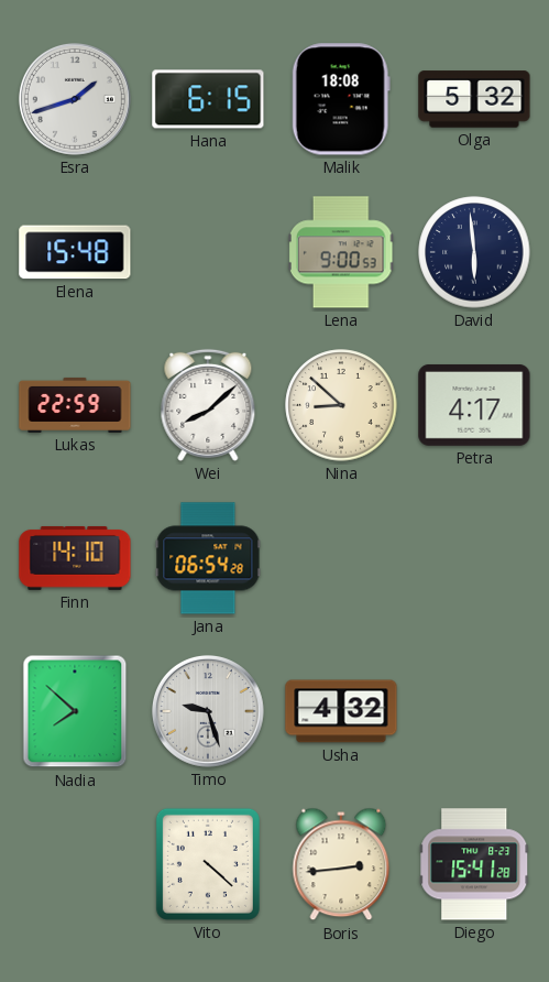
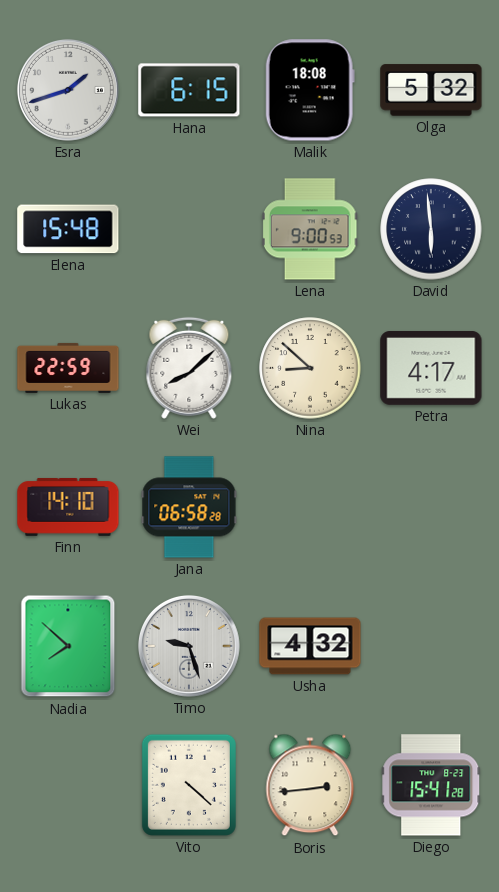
Jana: 06:54 -> 06:58 (189, 507)
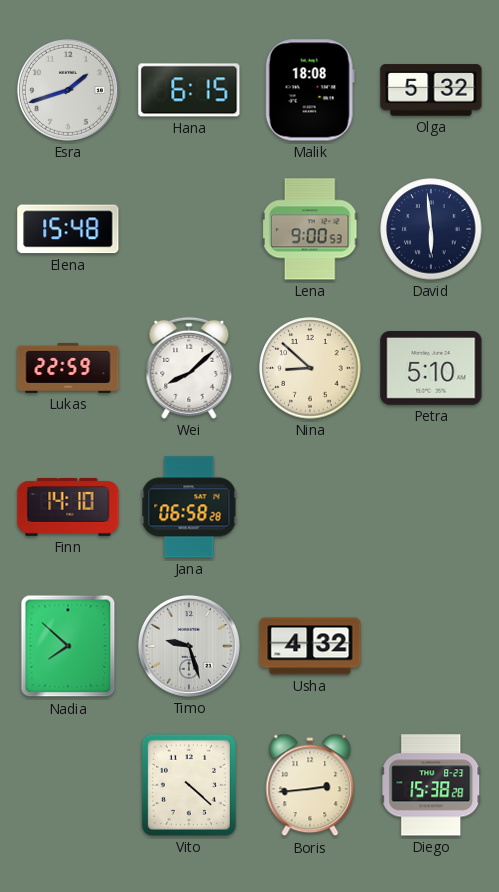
Petra: 4:17 -> 5:10 (431, 368)
Diego: 15:41 -> 15:38 (431, 785)
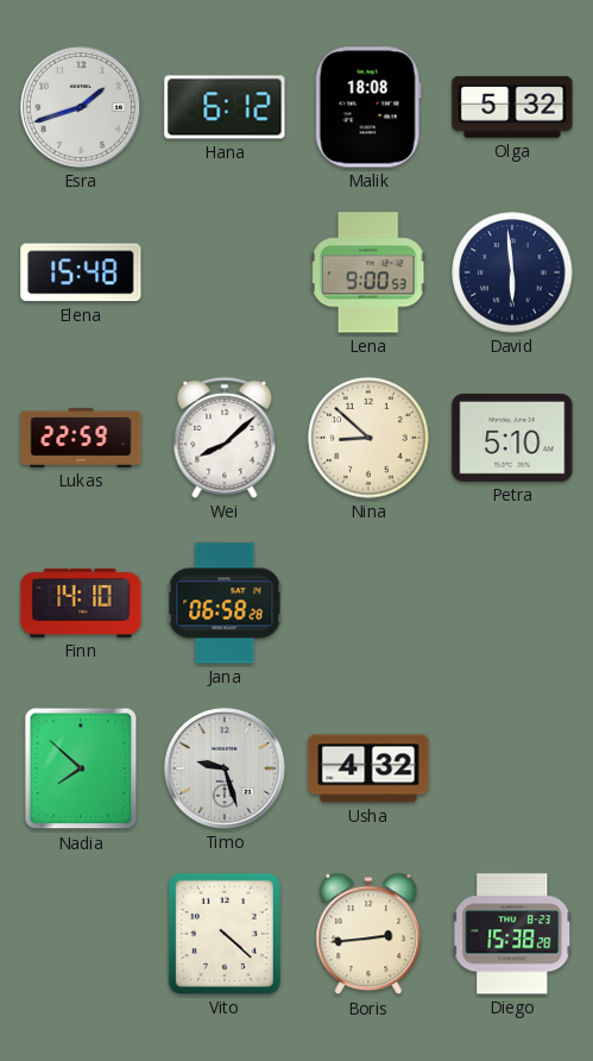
Hana: 6:15 -> 6:12 (225, 107)
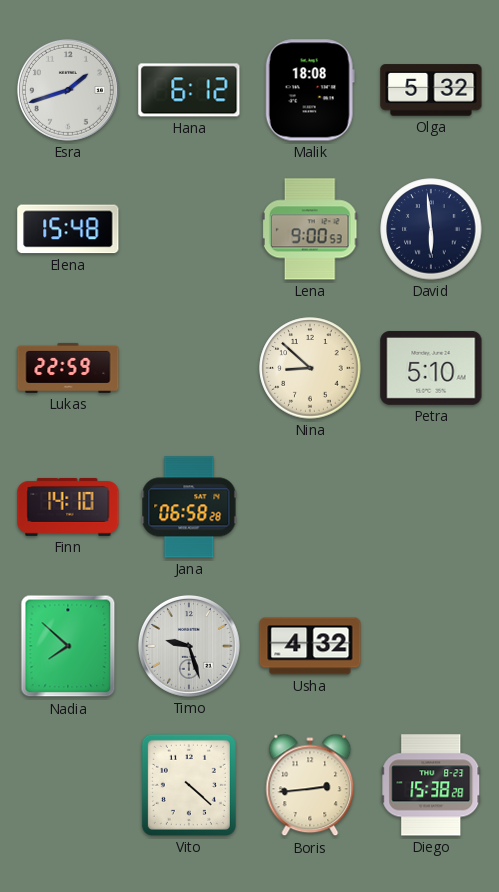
Wei: 8:08 -> none (225, 438)
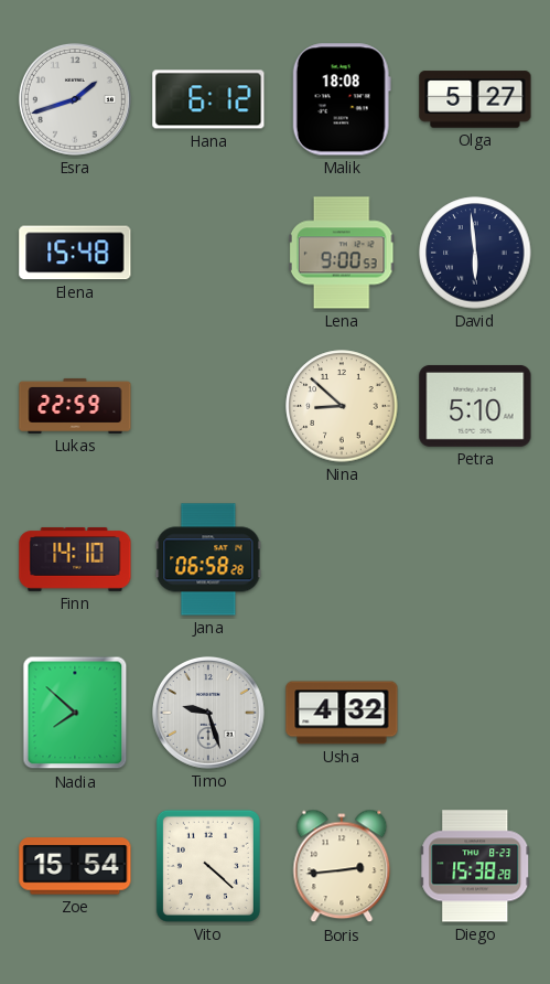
Olga: 5:32 -> 5:27 (475, 99)
Zoe: none -> 15:54 (75, 866)
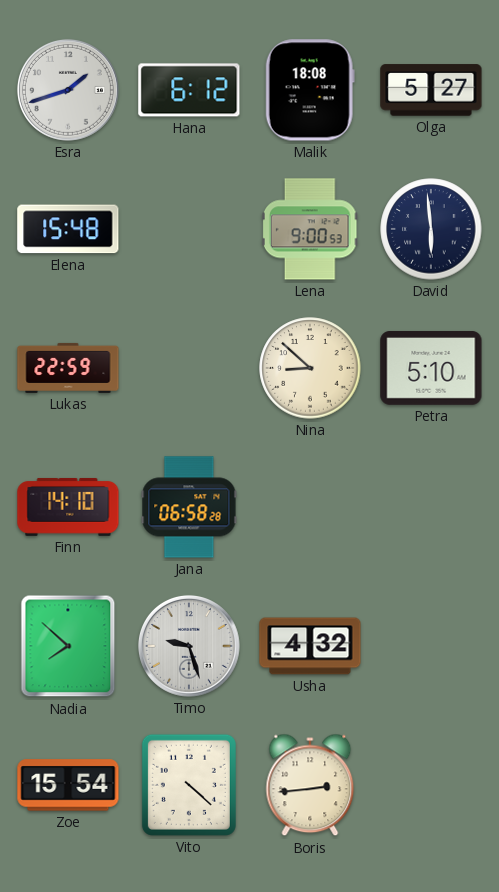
Diego: 15:38 -> none (475, 866)
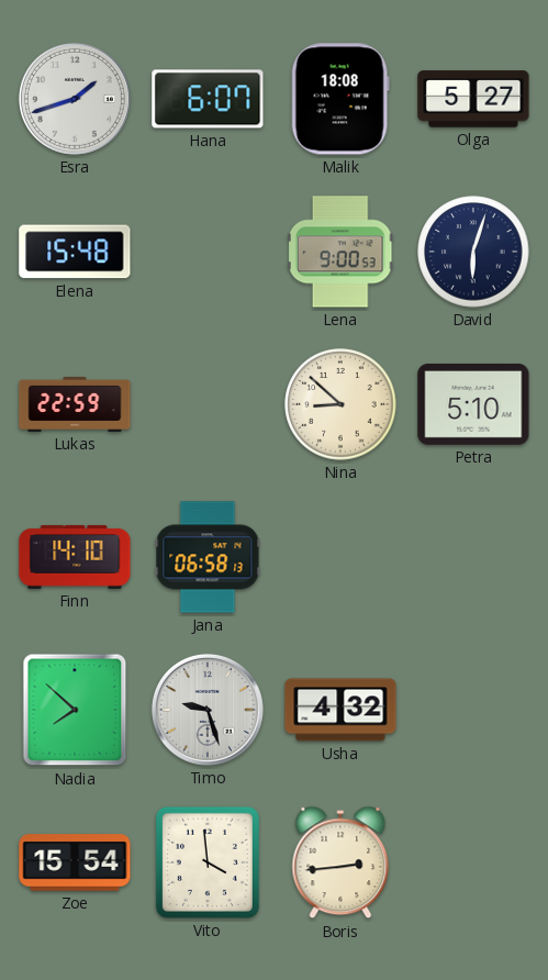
Hana: 6:12 -> 6:07 (208, 99)
David: 5:59 -> 6:03 (473, 252)
Jana: 06:58:28 -> 06:58:13 (208, 557)
Vito: 4:22 -> 3:59 (208, 862)
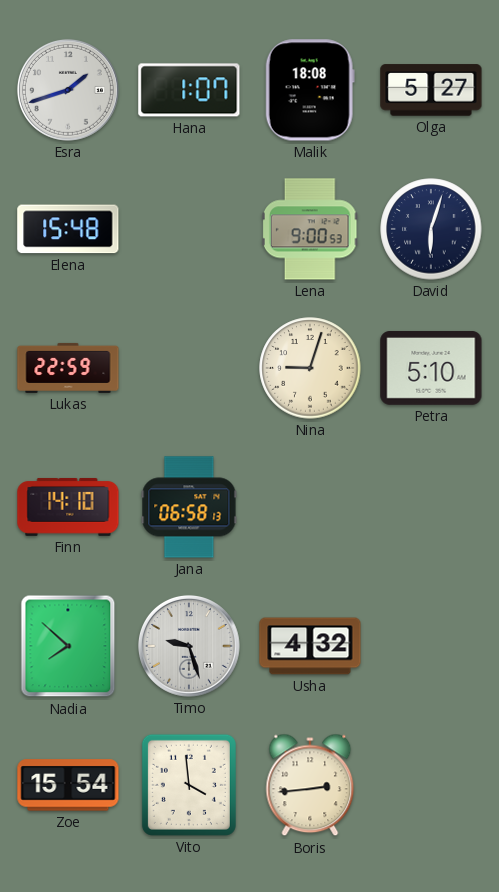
Hana: 6:07 -> 1:07 (189, 90)
Nina: 8:52 -> 9:03 (310, 368)
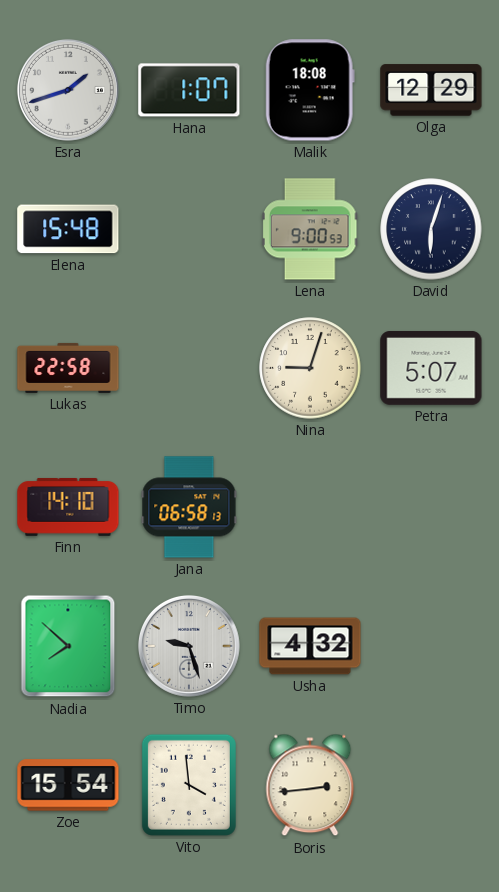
Olga: 5:27 -> 12:29 (431, 90)
Lukas: 22:59 -> 22:58 (68, 368)
Petra: 5:10 -> 5:07 (431, 368)
